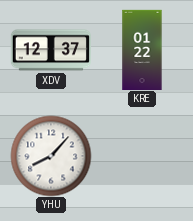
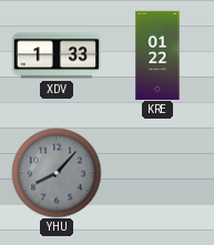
XDV: 12:37 -> 1:33 (55, 55)
YHU dial: white -> grey (57, 173)
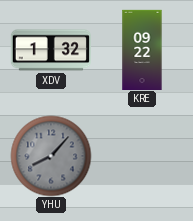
XDV: 1:33 -> 1:32 (50, 50)
KRE: 01:22 -> 09:22 (142, 49)
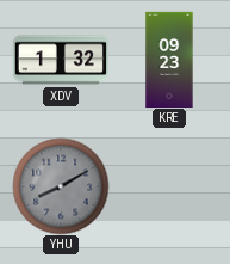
KRE: 09:22 -> 09:23 (169, 59)
YHU: 8:07 -> 8:10 (61, 186)
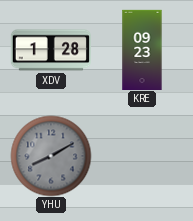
XDV: 1:32 -> 1:28 (50, 50)
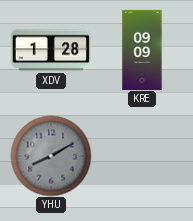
KRE: 09:23 -> 09:09 (142, 49)
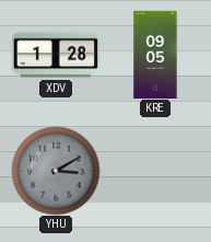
KRE: 09:09 -> 09:05 (155, 54)
YHU: 8:10 -> 3:10 (56, 171)
